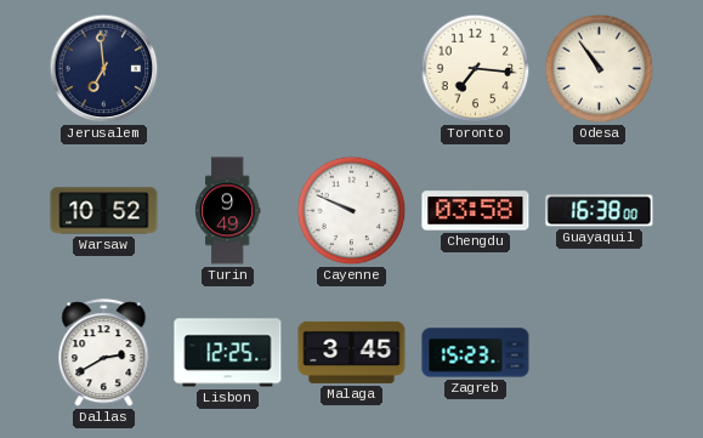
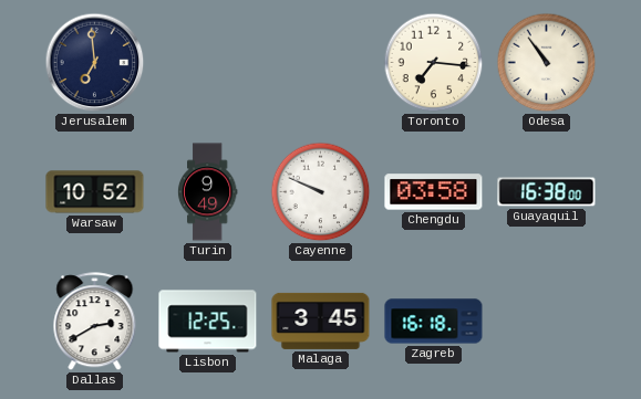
Zagreb: 15:23 -> 16:18 (434, 322)
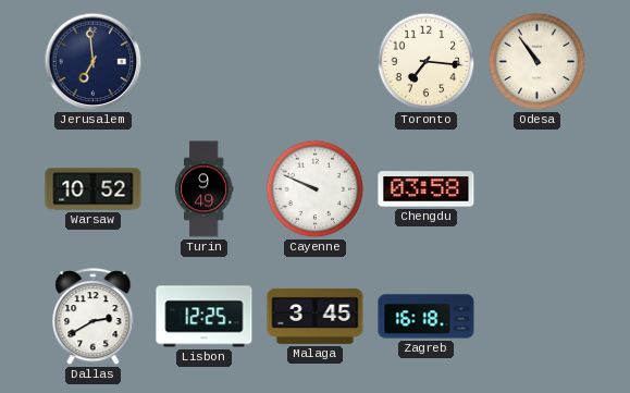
Guayaquil: 16:38 -> none (547, 192)
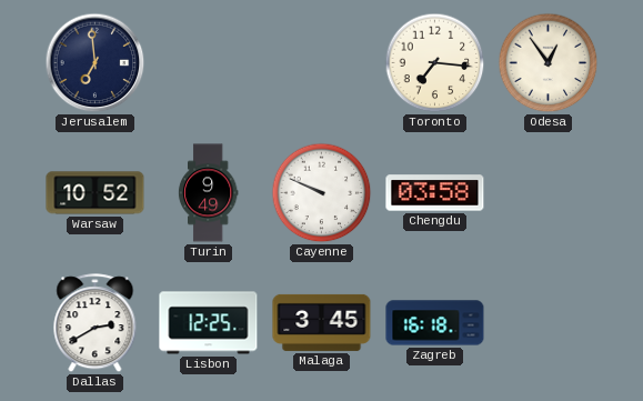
Odesa: 10:54 -> 12:54 (549, 63)
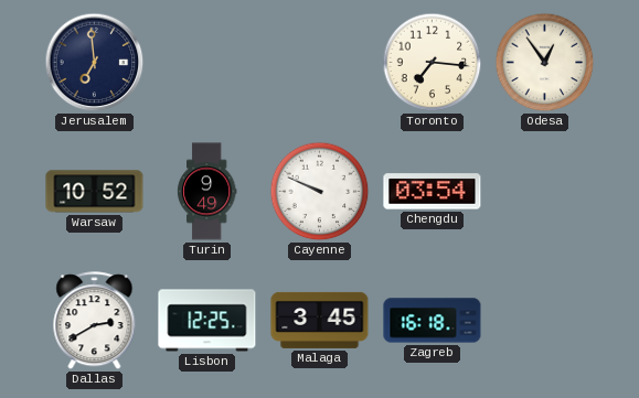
Chengdu: 03:58 -> 03:54 (433, 192)
